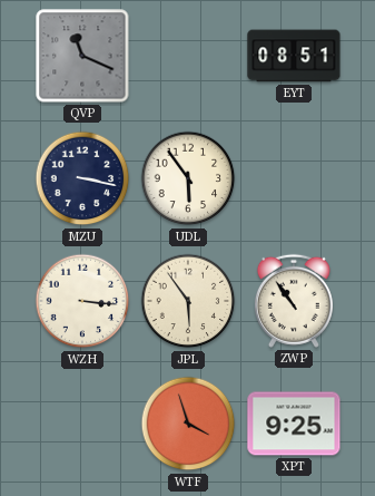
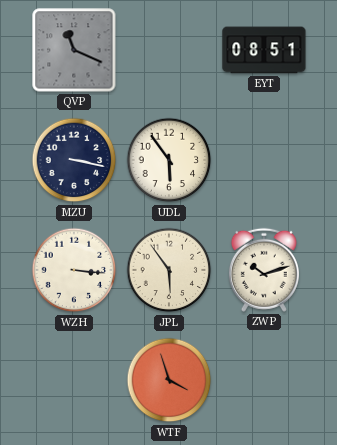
ZWP: 10:54 -> 10:12 (264, 270)
XPT: 9:25 -> none (294, 424)
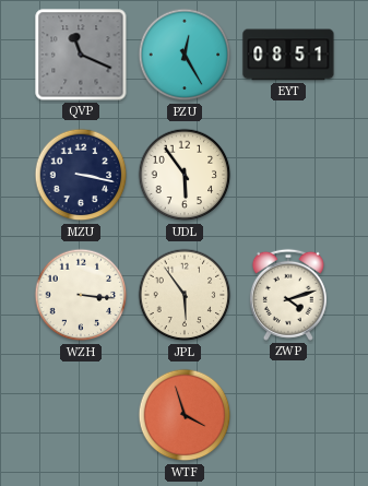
PZU: none -> 12:25 (185, 55)
ZWP: 10:12 -> 4:12 (288, 295)
